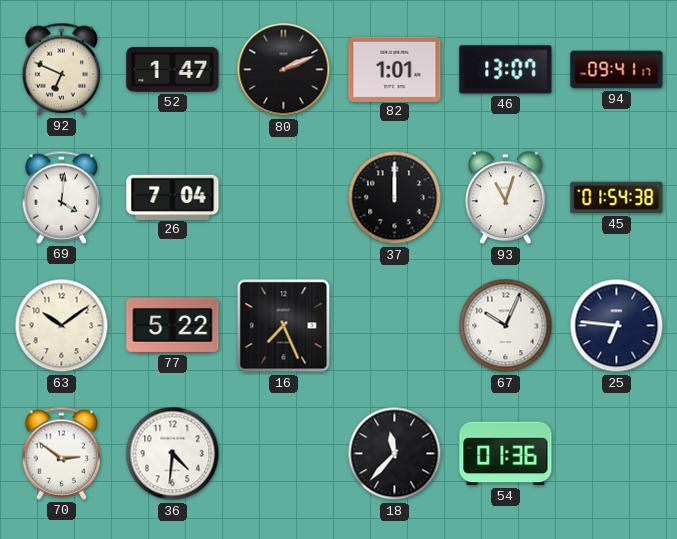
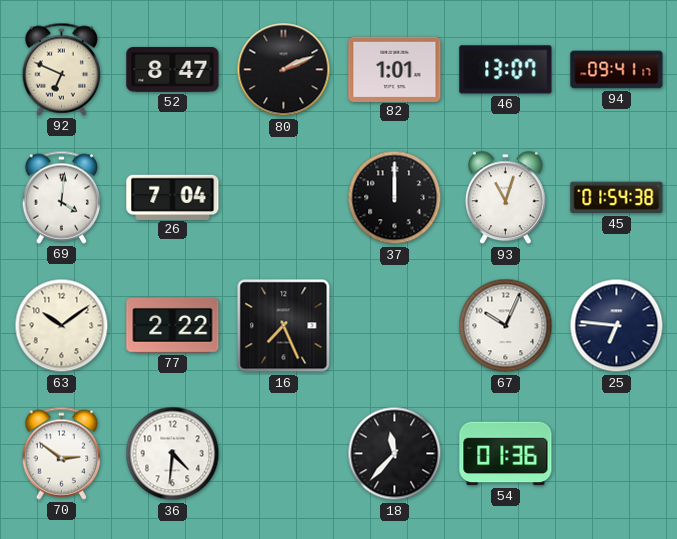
52: 1:47 -> 8:47 (173, 70)
77: 5:22 -> 2:22 (173, 325)
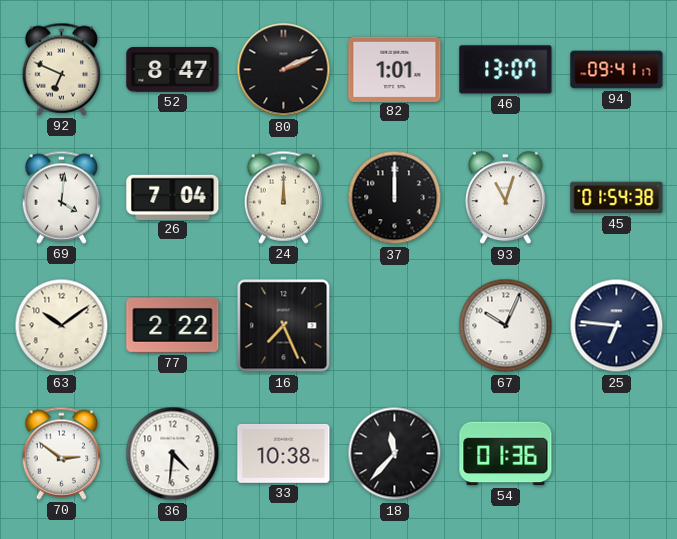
24: none -> 12:00 (284, 197)
33: none -> 10:38 (284, 453)
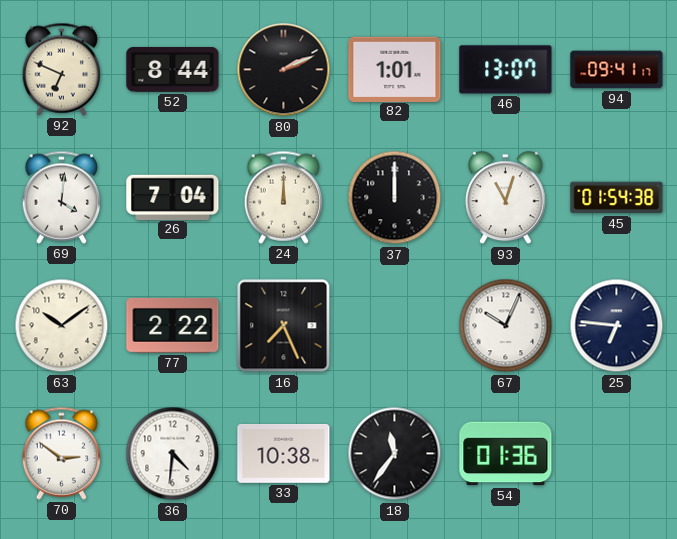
52: 8:47 -> 8:44 (173, 70)
18: 11:37 -> 11:36 (395, 454)
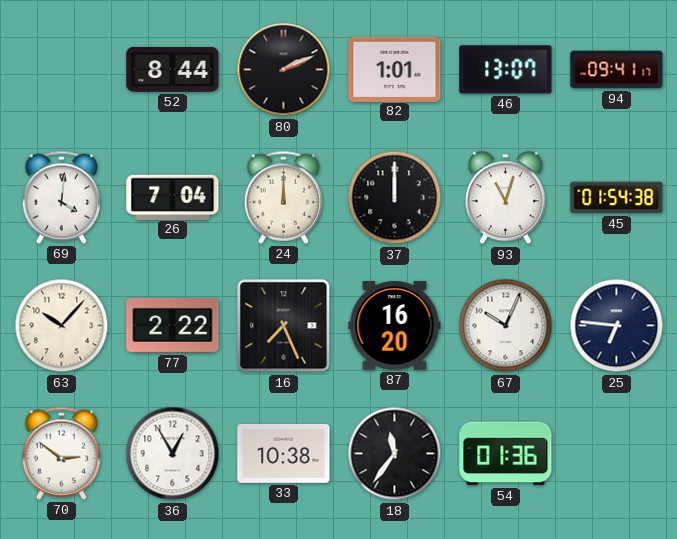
92: 6:49 -> none (62, 69)
63: 10:09 -> 10:07 (62, 326)
87: none -> 16:20 (395, 326)
36: 4:31 -> 12:55 (173, 454)
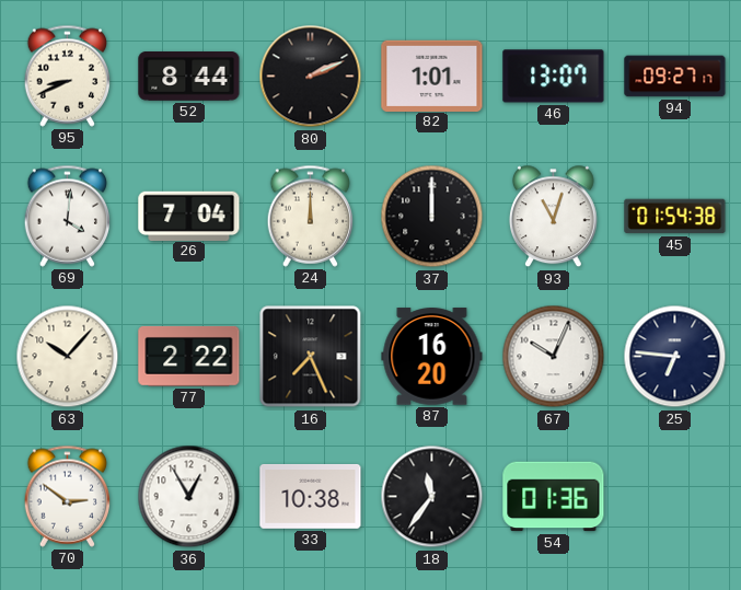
95: none -> 8:41 (68, 76)
94: 09:41 -> 09:27 (675, 77)
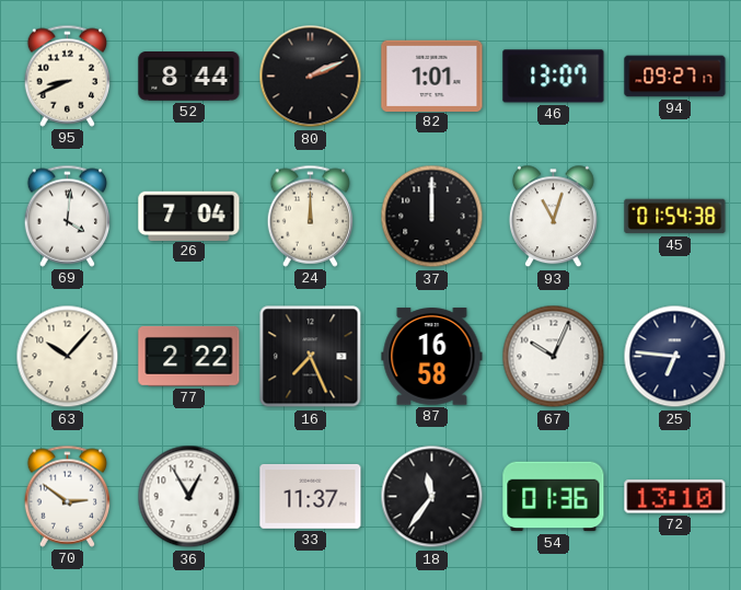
87: 16:20 -> 16:58 (432, 357)
33: 10:38 -> 11:37 (311, 496)
72: none -> 13:10 (675, 497)
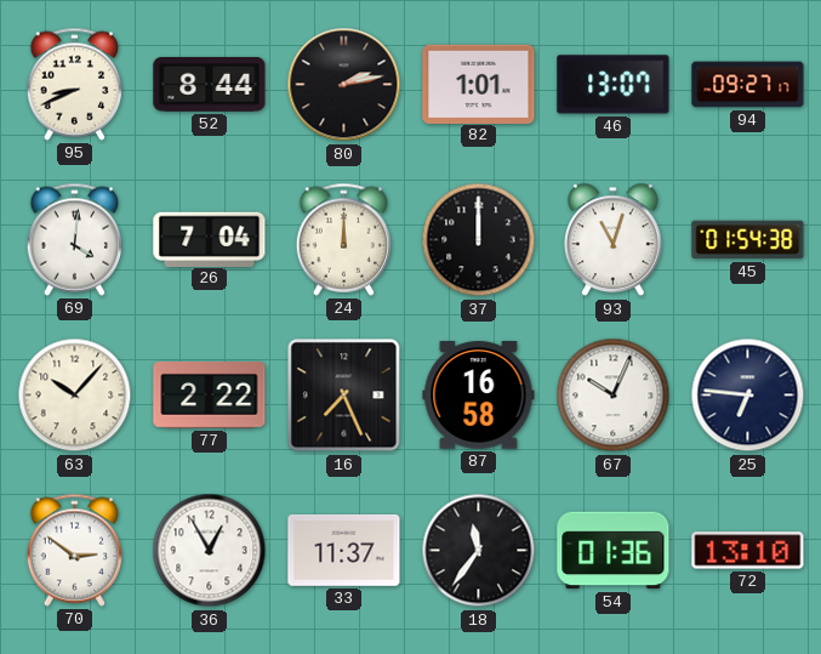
80: 2:11 -> 2:13 (344, 85)
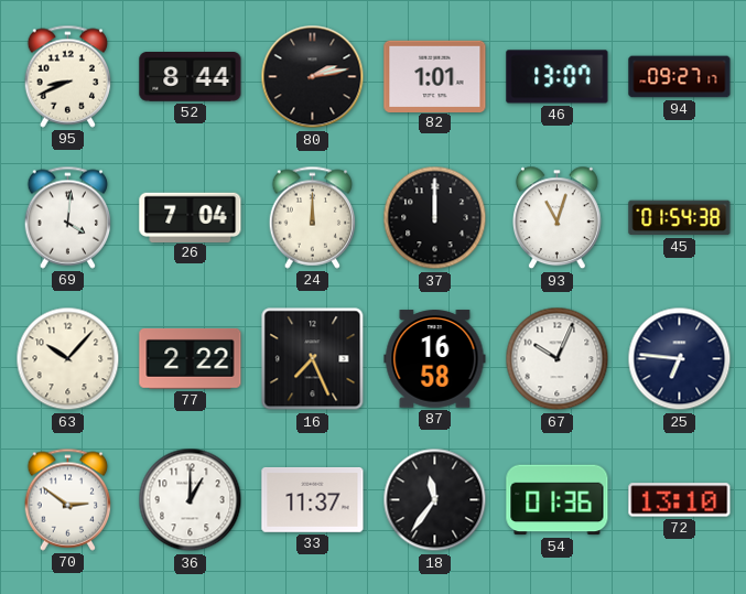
36: 12:55 -> 1:00 (191, 500)
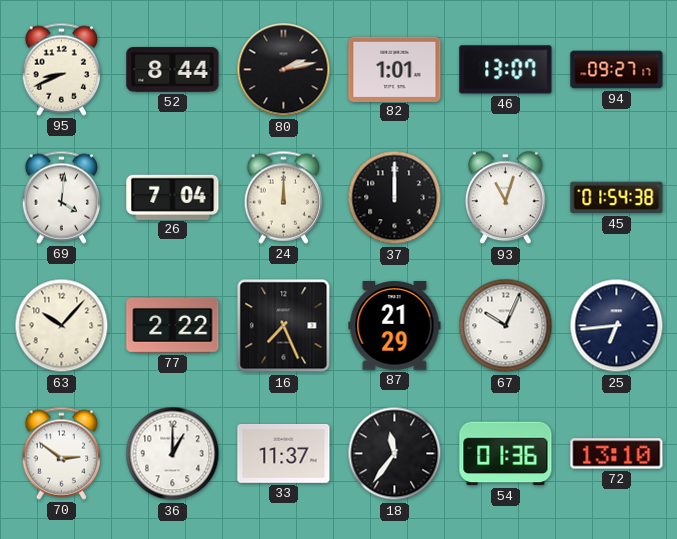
87: 16:58 -> 21:29 (395, 326)
25: 6:46 -> 6:44 (617, 326)
